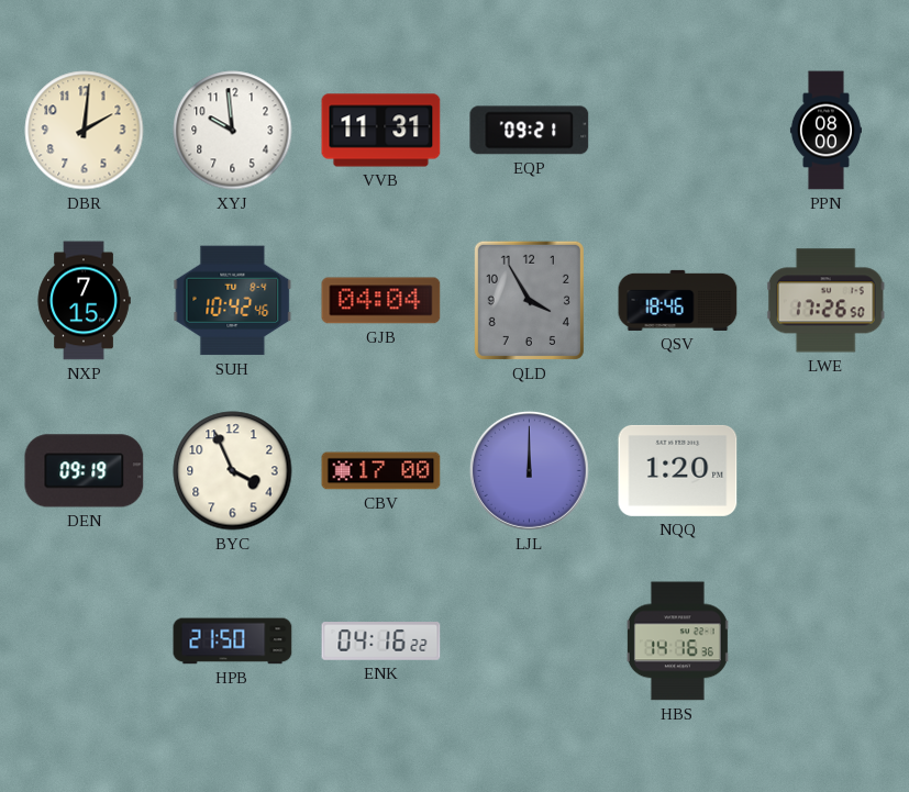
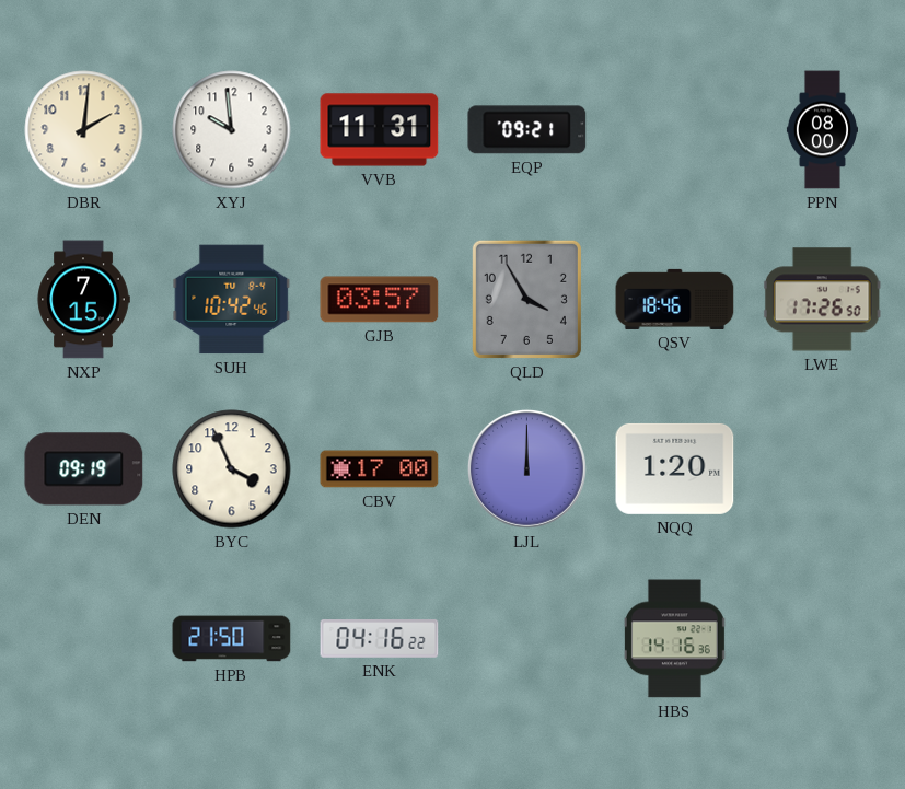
GJB: 04:04 -> 03:57 (380, 300)
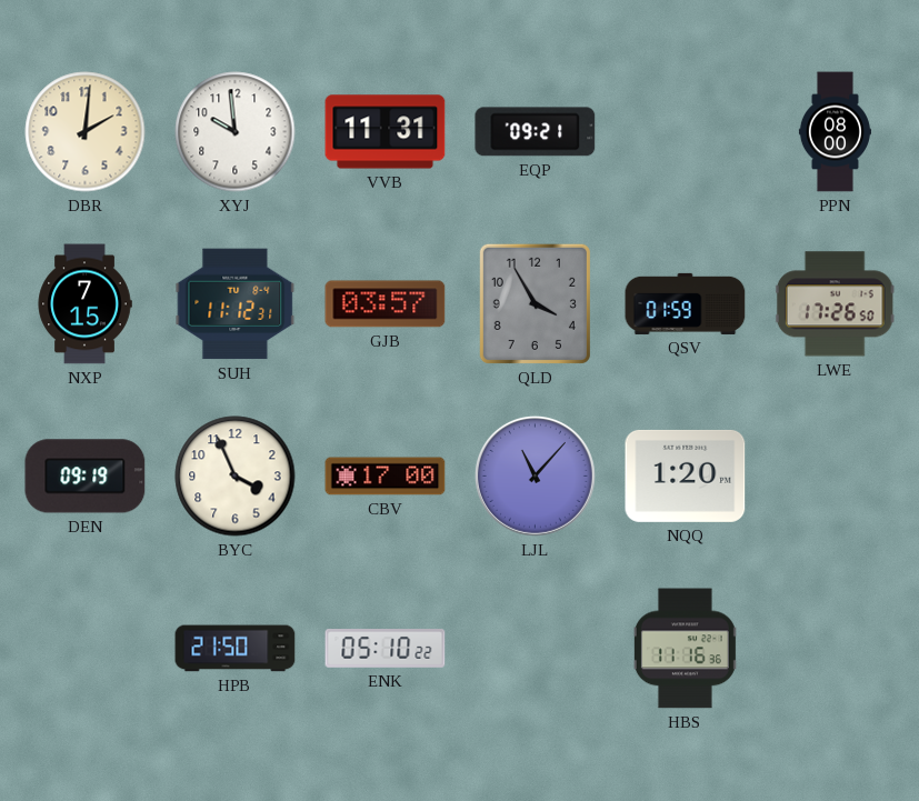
SUH: 10:42 -> 11:12 (236, 304)
QSV: 18:46 -> 01:59 (686, 303)
LJL: 12:00 -> 11:07 (535, 475)
ENK: 04:16 -> 05:10 (386, 649)
HBS: 14:16 -> 11:16 (685, 649)
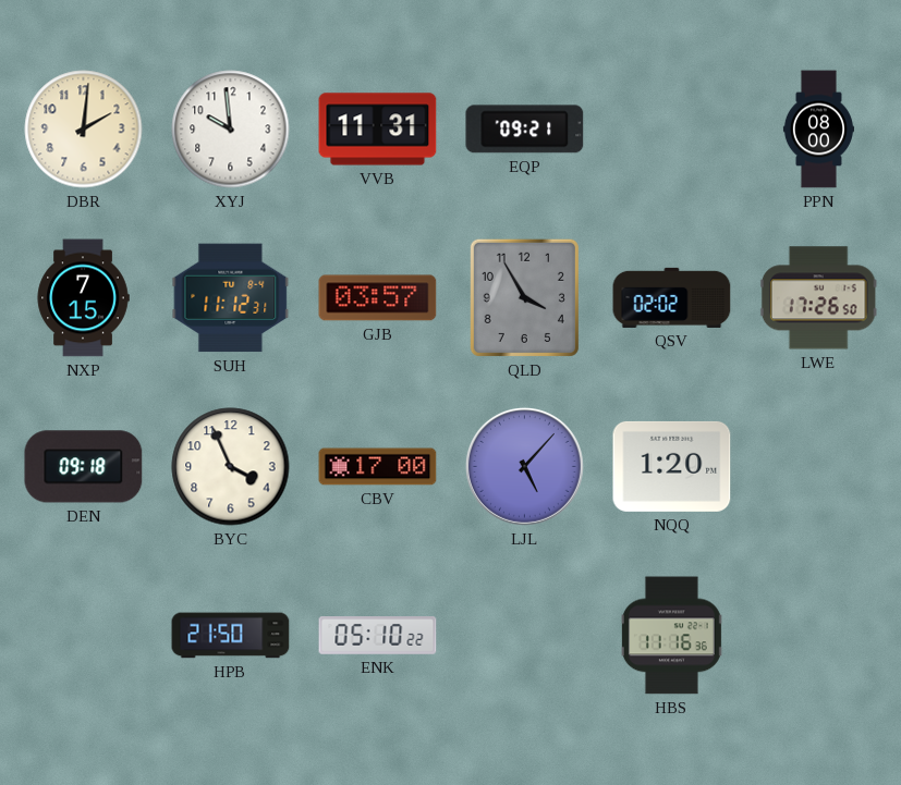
QSV: 01:59 -> 02:02 (672, 297)
DEN: 09:19 -> 09:18 (84, 467)
LJL: 11:07 -> 5:07 (524, 466)
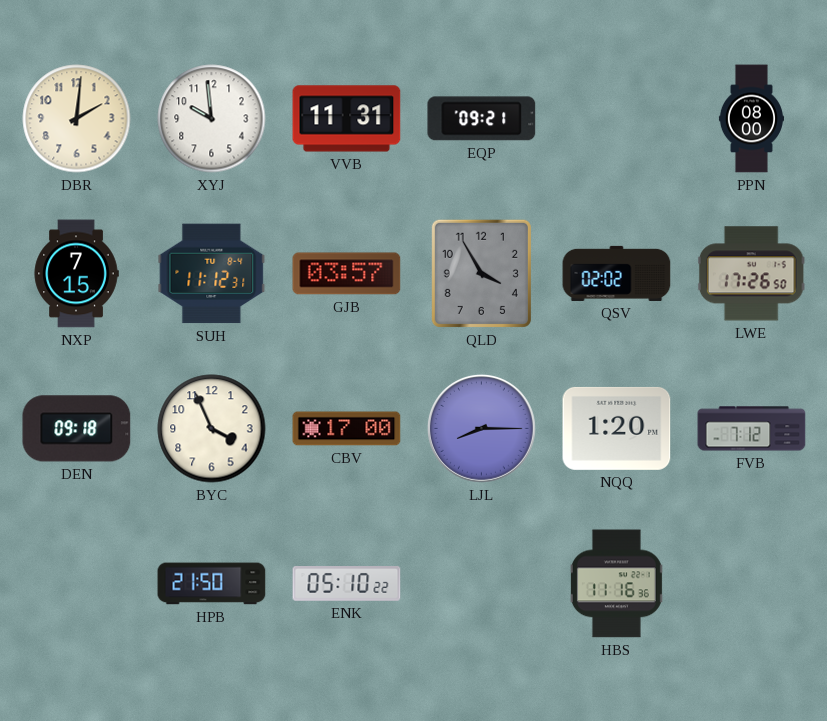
LJL: 5:07 -> 8:15 (481, 428)
FVB: none -> 7:12 (752, 429)
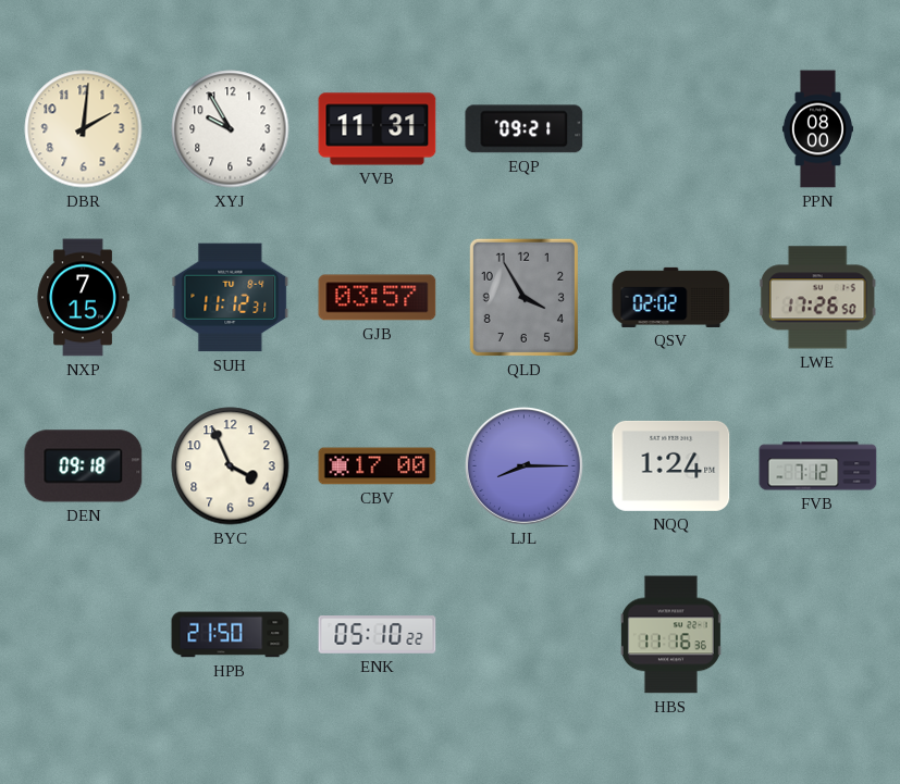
XYJ: 9:59 -> 9:55 (231, 129)
NQQ: 1:20 -> 1:24 (671, 465)
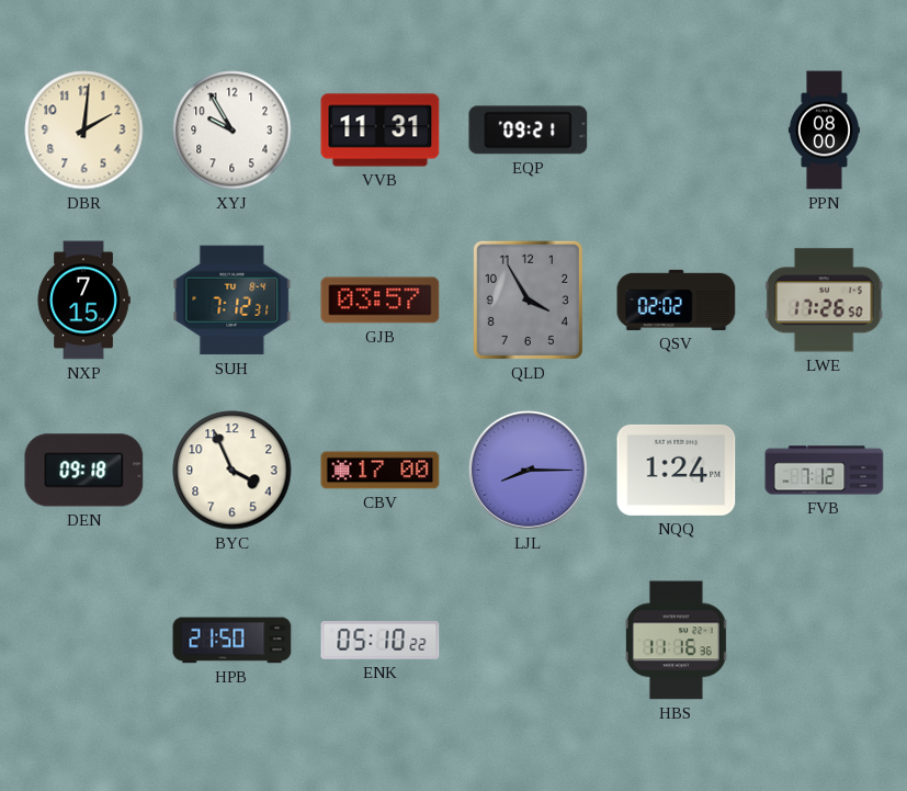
SUH: 11:12 -> 7:12 (233, 301)
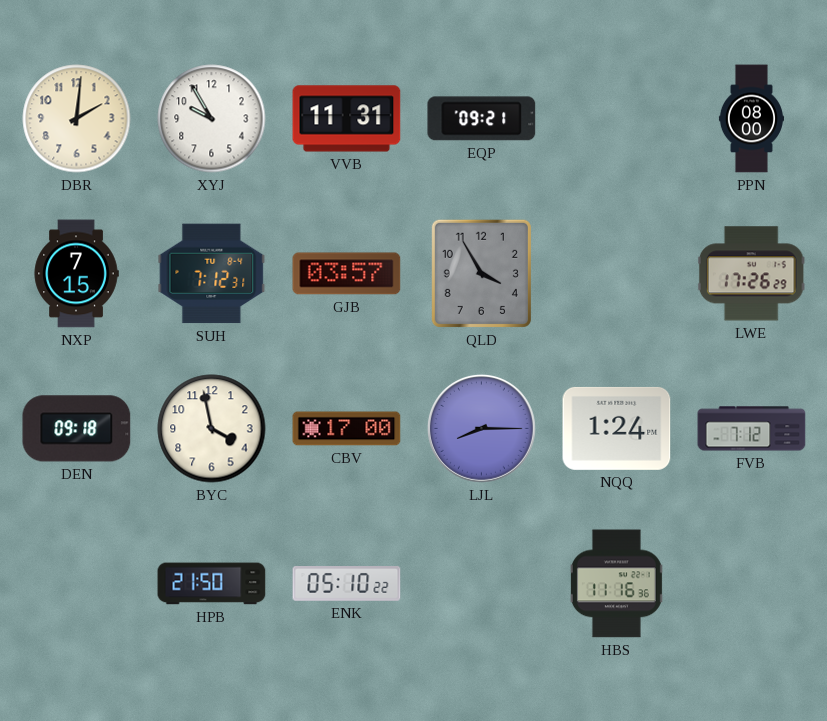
QSV: 02:02 -> none (677, 300)
LWE: 17:26:50 -> 17:26:29 (751, 274)
BYC: 3:56 -> 3:58 (212, 429)
